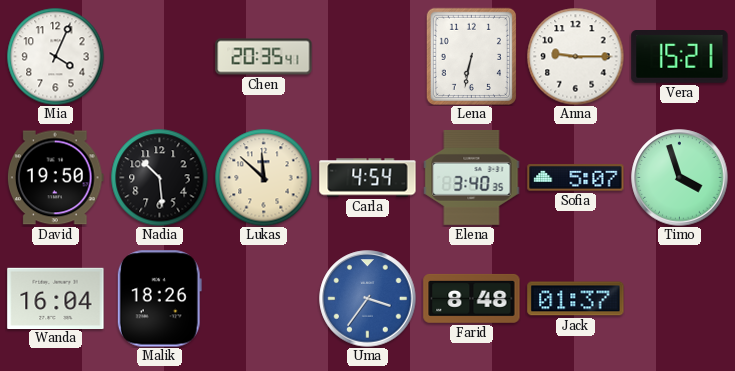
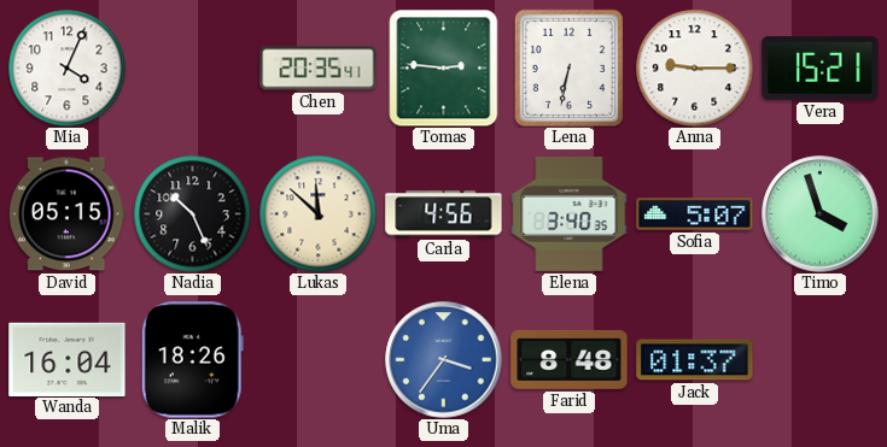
Tomas: none -> 2:46 (444, 67)
David: 19:50 -> 05:15 (66, 214)
Nadia: 10:29 -> 10:26 (192, 213)
Carla: 4:54 -> 4:56 (444, 214)
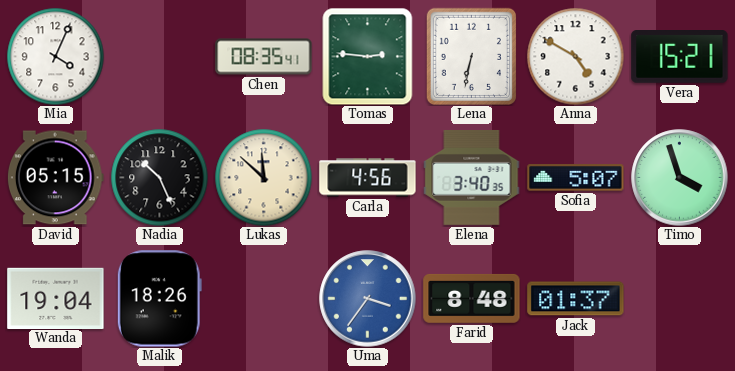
Chen: 20:35 -> 08:35 (264, 57)
Anna: 9:15 -> 4:50 (575, 56)
Wanda: 16:04 -> 19:04 (56, 298)
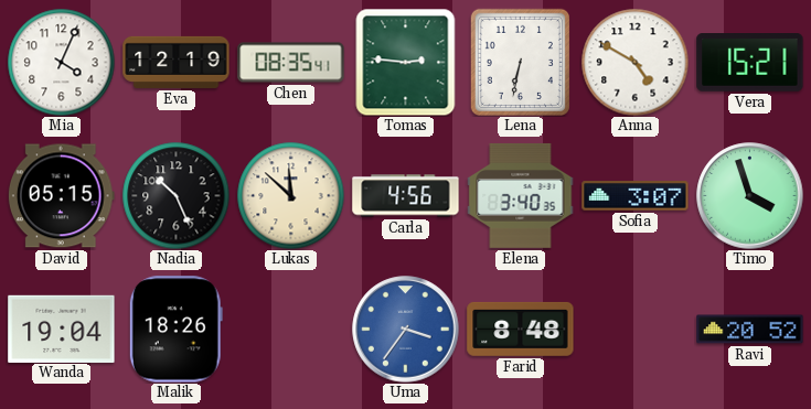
Eva: none -> 12:19 (177, 62)
Sofia: 5:07 -> 3:07 (636, 196)
Jack: 01:37 -> none (576, 299)
Ravi: none -> 20:52 (750, 330)
